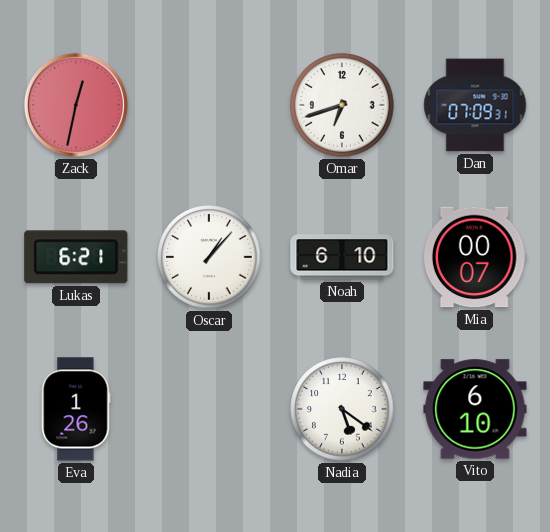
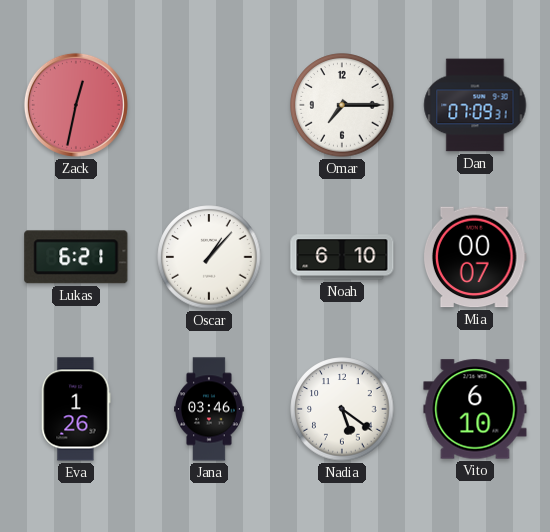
Omar: 6:42 -> 7:15 (342, 105)
Jana: none -> 03:46 (210, 409)
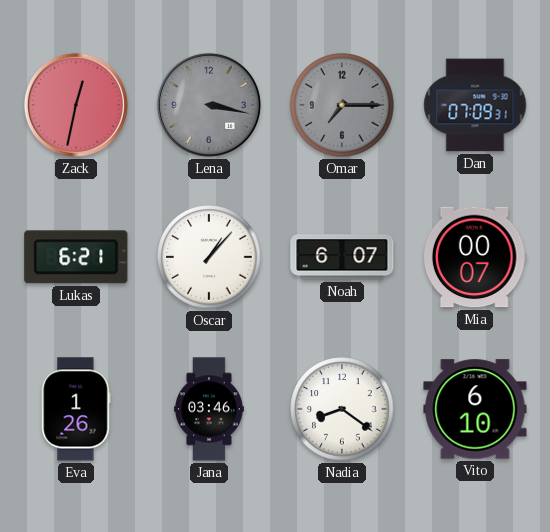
Lena: none -> 3:17 (209, 105)
Omar dial: white -> grey (342, 105)
Noah: 6:10 -> 6:07 (342, 257)
Nadia: 5:21 -> 8:21 (342, 409)
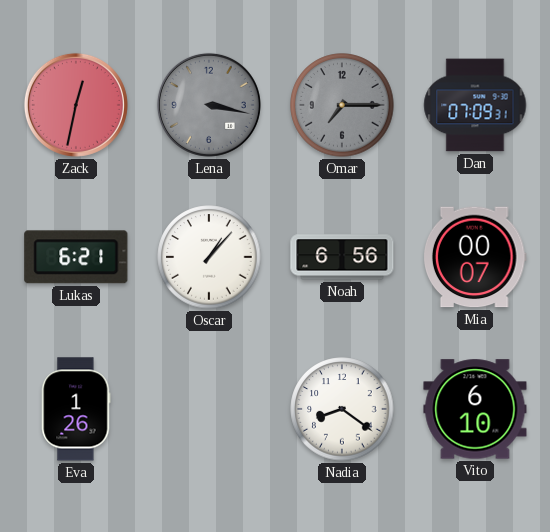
Noah: 6:07 -> 6:56 (342, 257)
Jana: 03:46 -> none (210, 409)
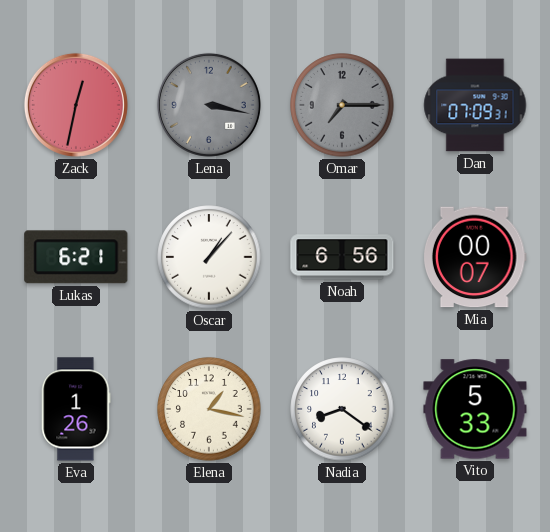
Elena: none -> 1:17 (209, 409)
Vito: 6:10 -> 5:33 (475, 409)
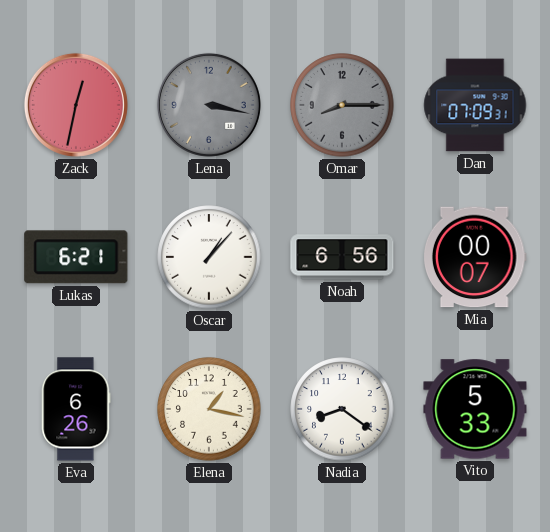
Omar: 7:15 -> 8:15 (342, 105)
Eva: 1:26 -> 6:26 (76, 409)
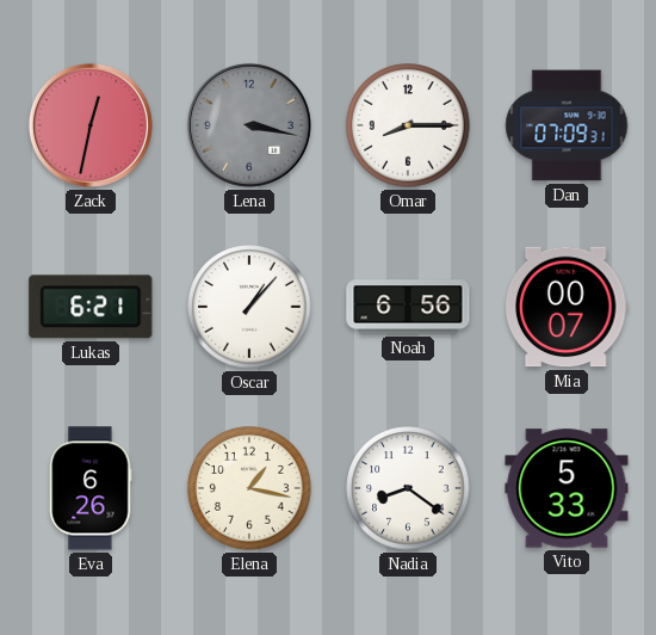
Omar dial: grey -> white (408, 125)
